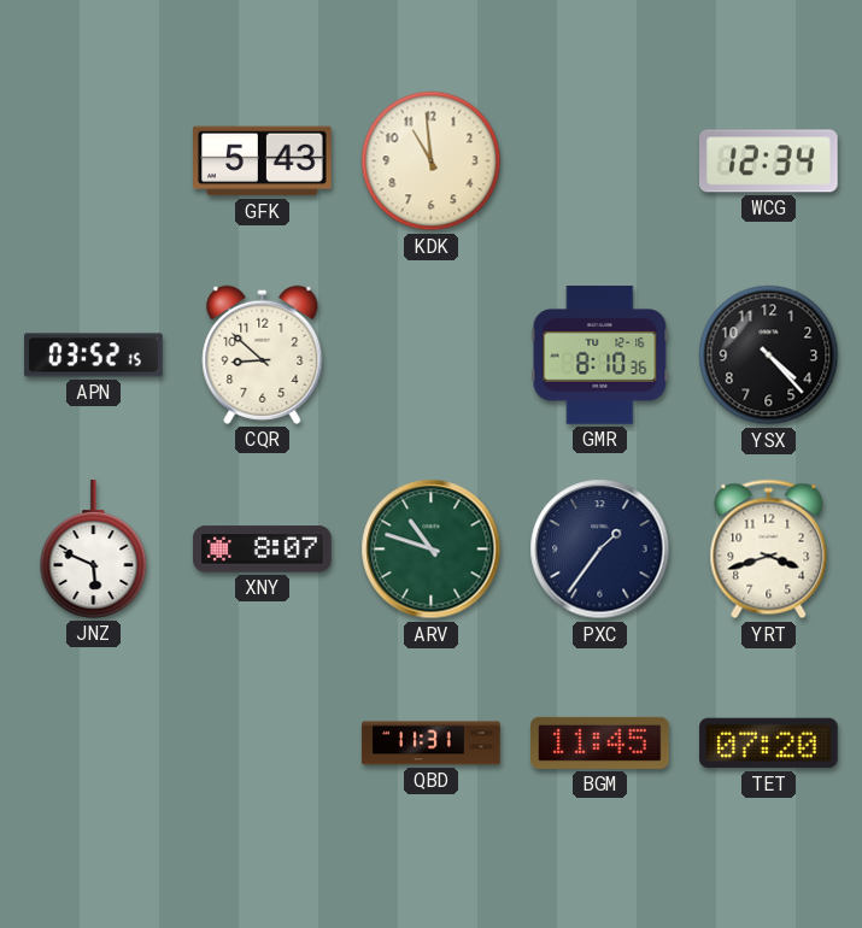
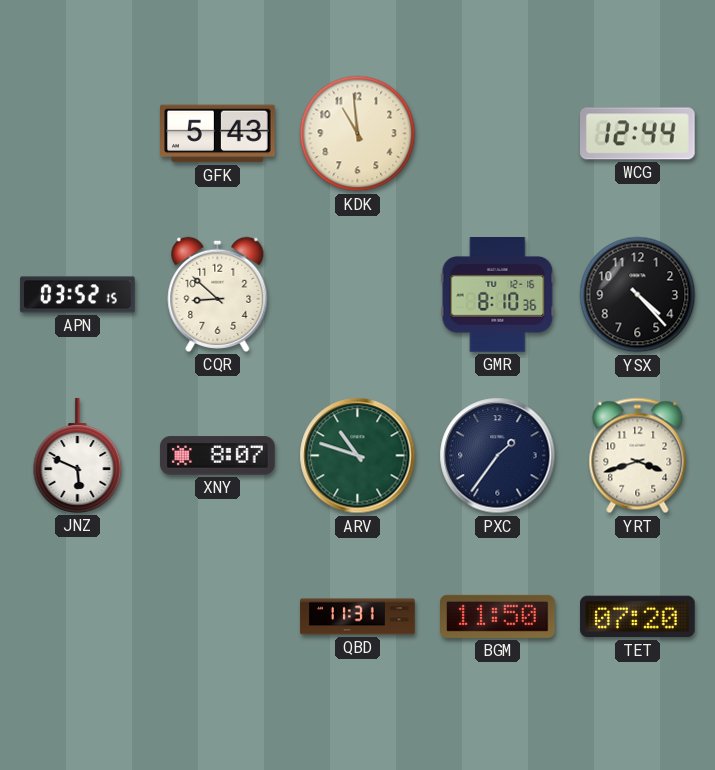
WCG: 12:34 -> 12:44 (638, 134)
BGM: 11:45 -> 11:50 (498, 616)
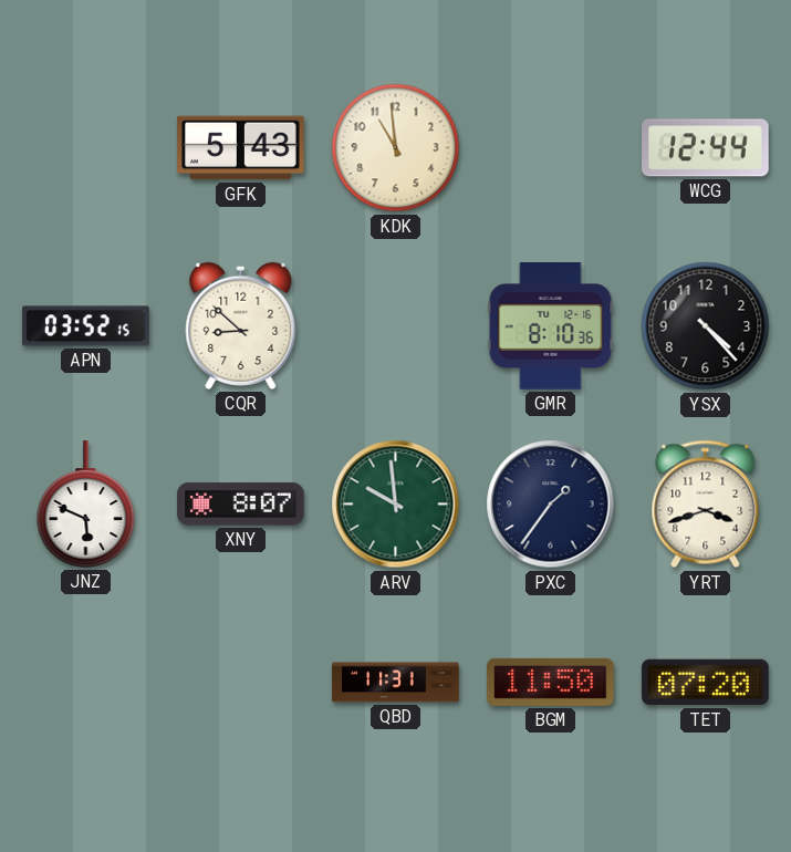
ARV: 10:48 -> 9:59 (396, 505)
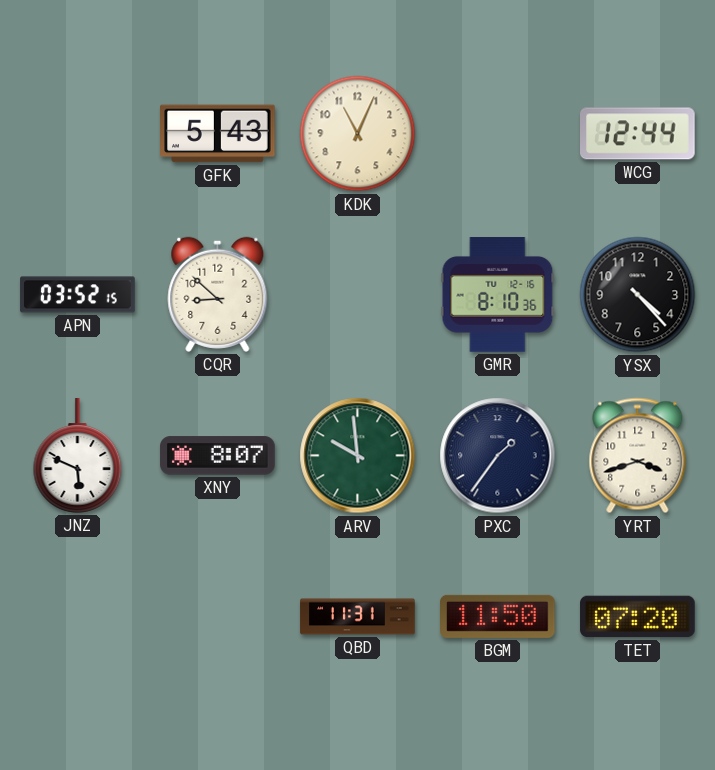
KDK: 10:59 -> 11:04 (358, 134)
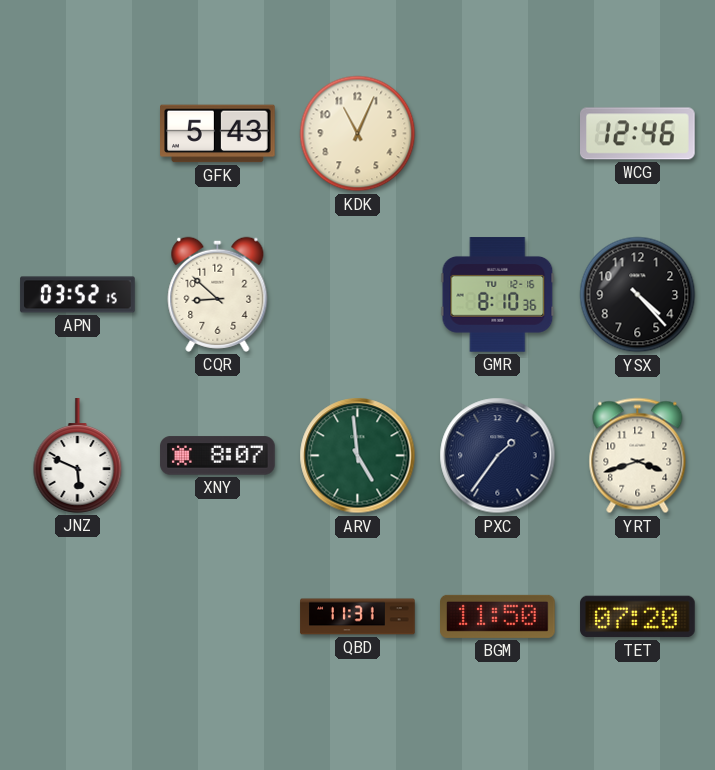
WCG: 12:44 -> 12:46 (638, 134)
ARV: 9:59 -> 4:59 (358, 456)
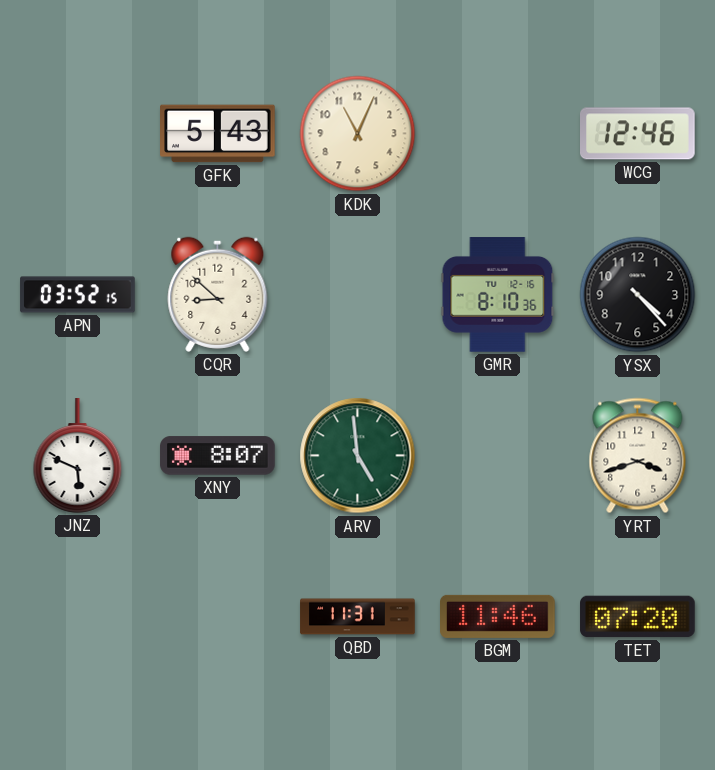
PXC: 1:36 -> none (498, 456)
BGM: 11:50 -> 11:46 (498, 616)
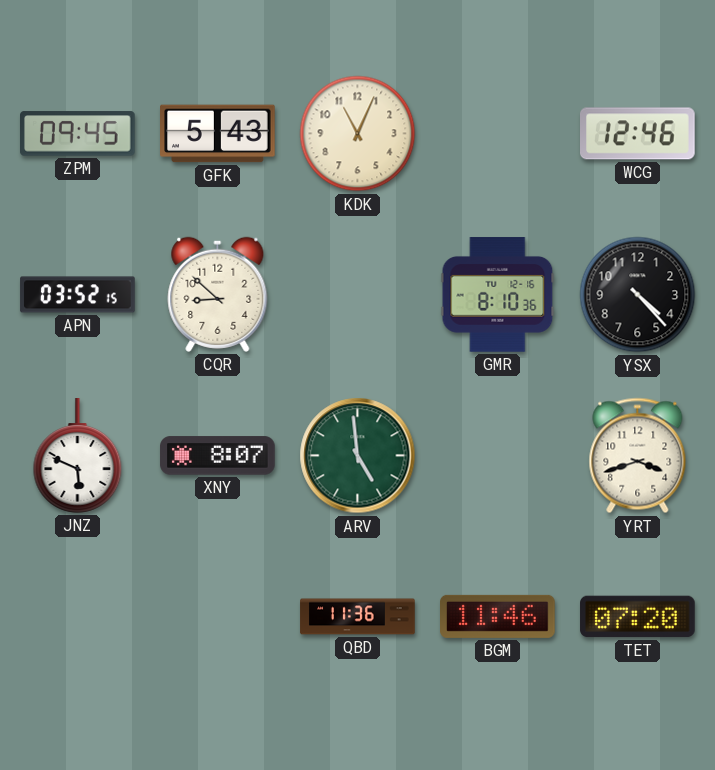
ZPM: none -> 09:45 (78, 134)
QBD: 11:31 -> 11:36 (358, 617)
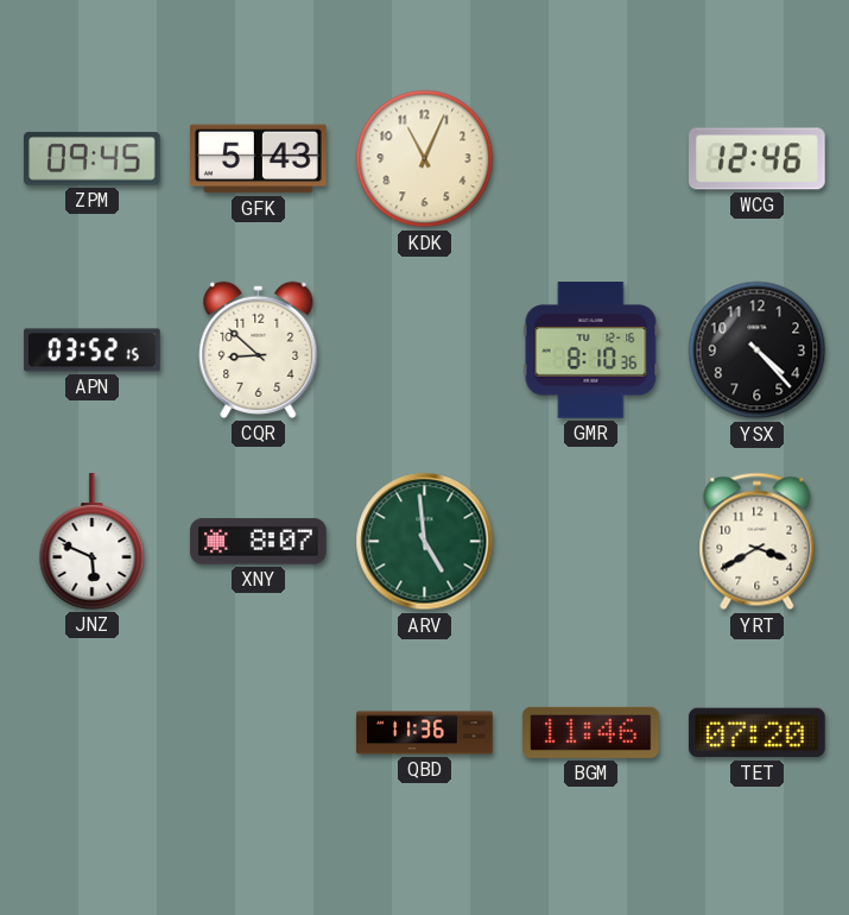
YRT: 3:42 -> 3:40 (758, 542)
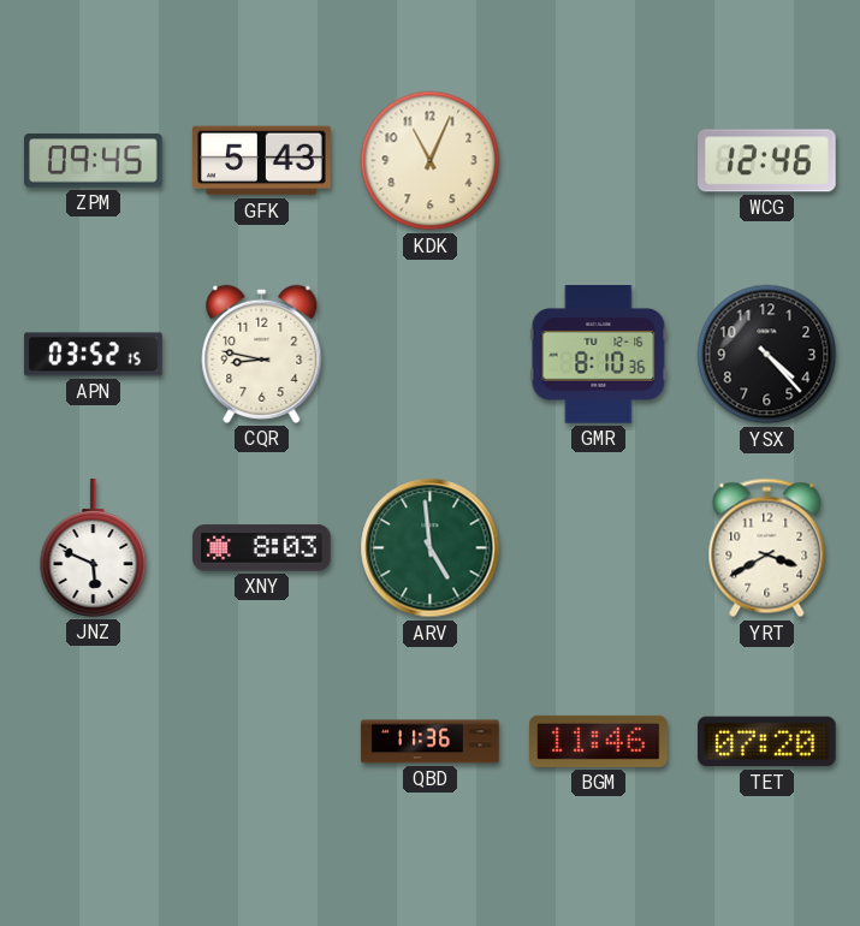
CQR: 8:52 -> 8:47 (262, 354)
XNY: 8:07 -> 8:03 (262, 548)
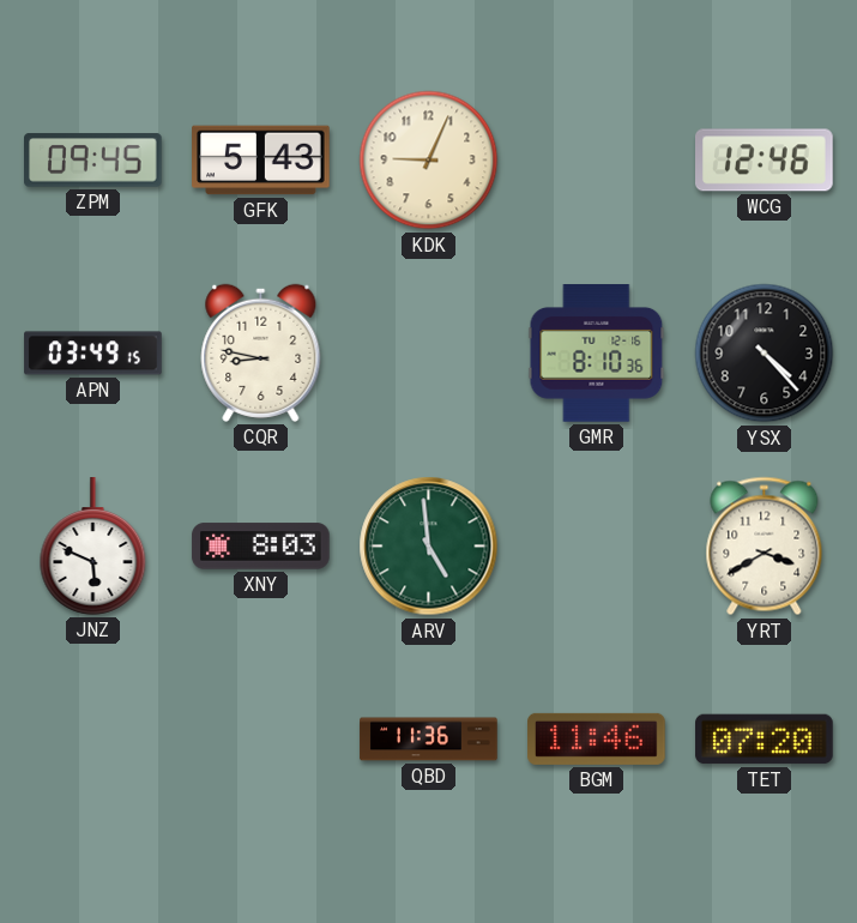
KDK: 11:04 -> 9:04 (429, 161)
APN: 03:52 -> 03:49 (93, 354)
